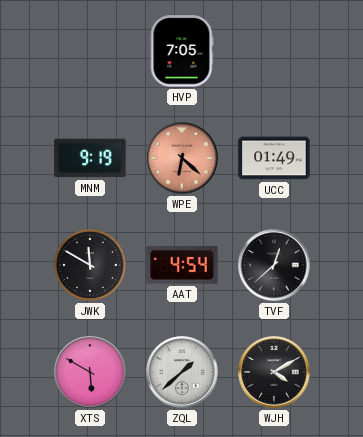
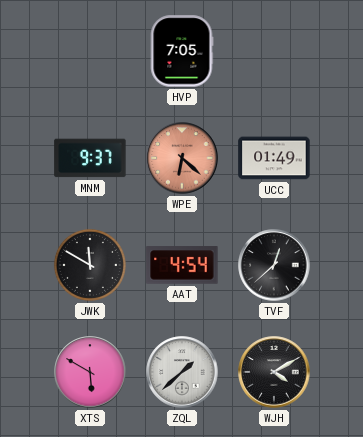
MNM: 9:19 -> 9:37 (90, 158)
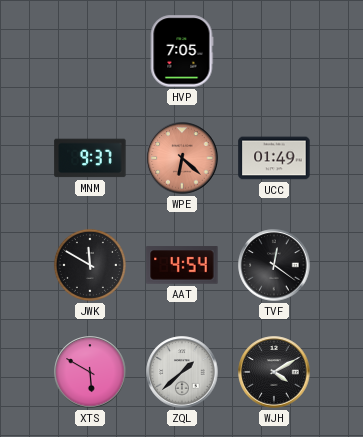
TVF: 12:38 -> 12:21 (274, 265)
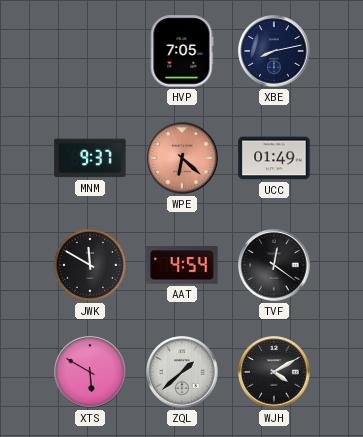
XBE: none -> 8:13 (274, 51)
